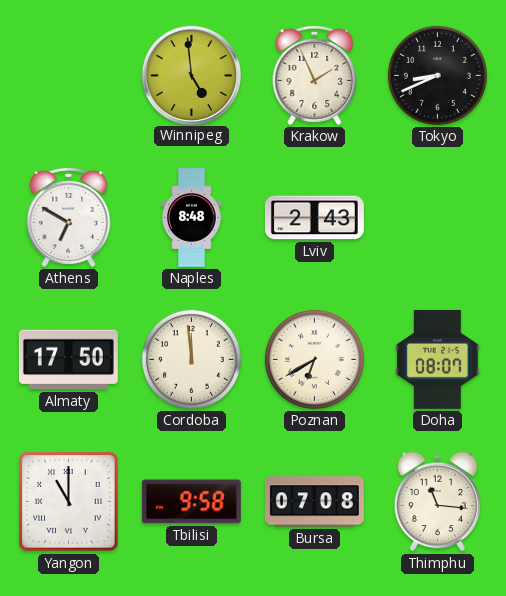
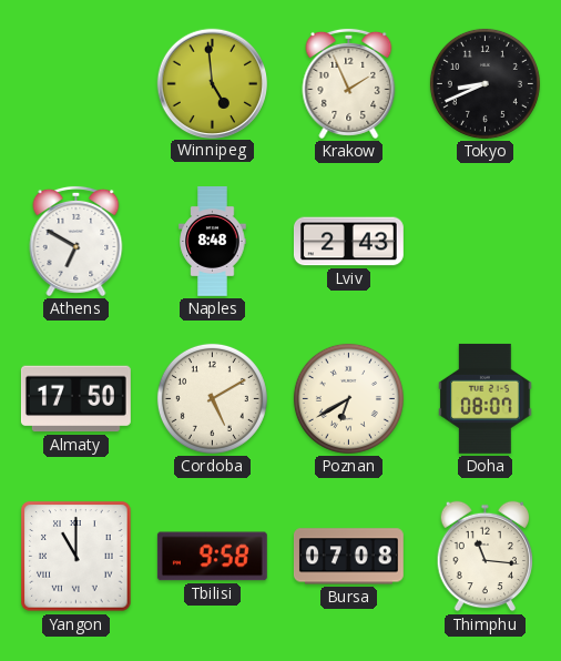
Cordoba: 11:59 -> 5:10 (212, 398)
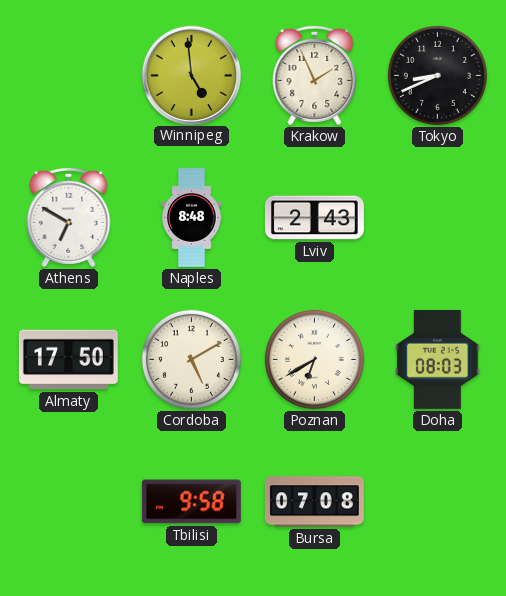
Doha: 08:07 -> 08:03 (438, 359)
Yangon: 11:00 -> none (76, 557)
Thimphu: 11:16 -> none (486, 557)
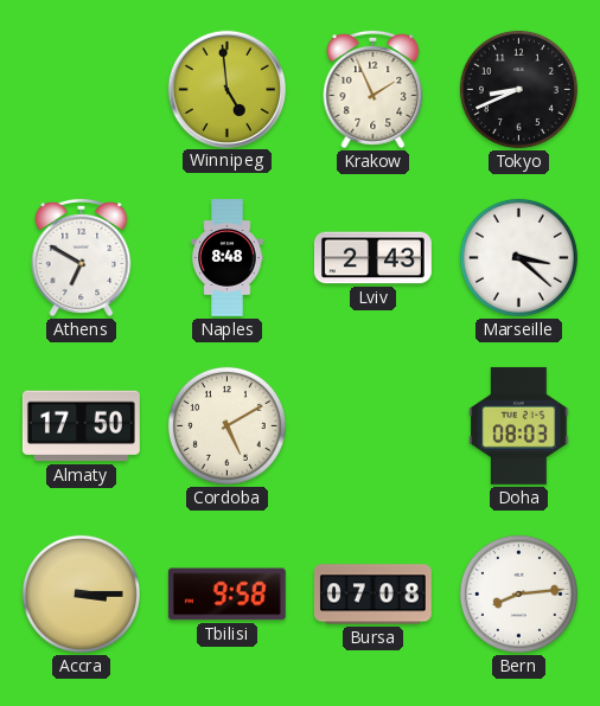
Marseille: none -> 3:22 (518, 257)
Poznan: 6:40 -> none (314, 359)
Accra: none -> 3:15 (81, 593)
Bern: none -> 8:14 (518, 593)
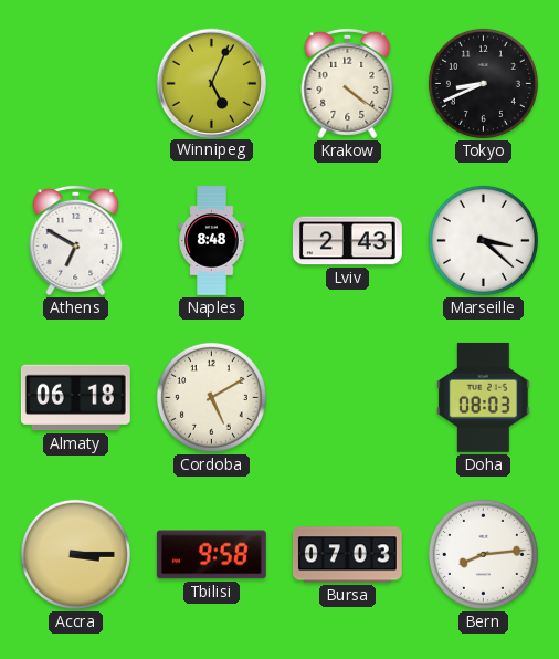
Winnipeg: 4:59 -> 5:04 (211, 83)
Krakow: 1:56 -> 4:21 (348, 83)
Almaty: 17:50 -> 06:18 (75, 398)
Bursa: 07:08 -> 07:03 (347, 555)
